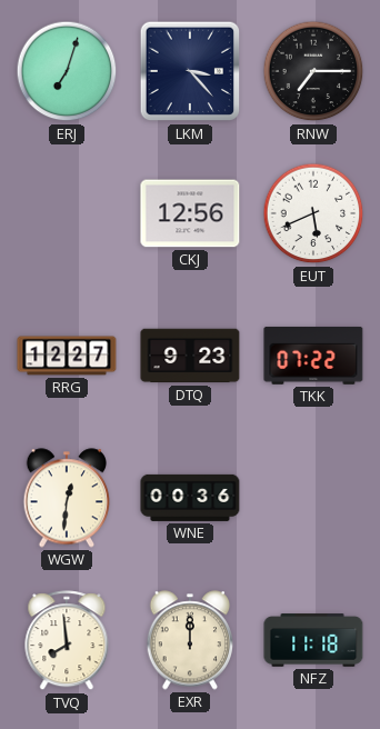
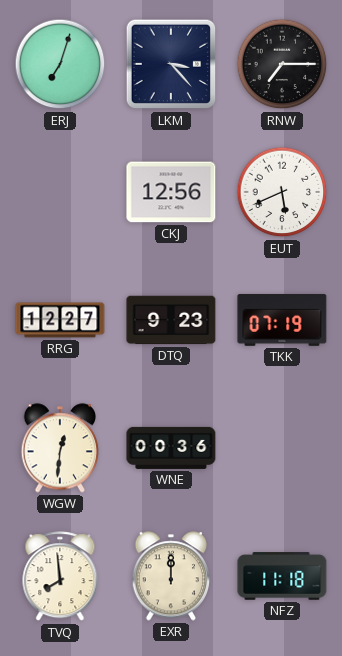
TKK: 07:22 -> 07:19 (282, 320)
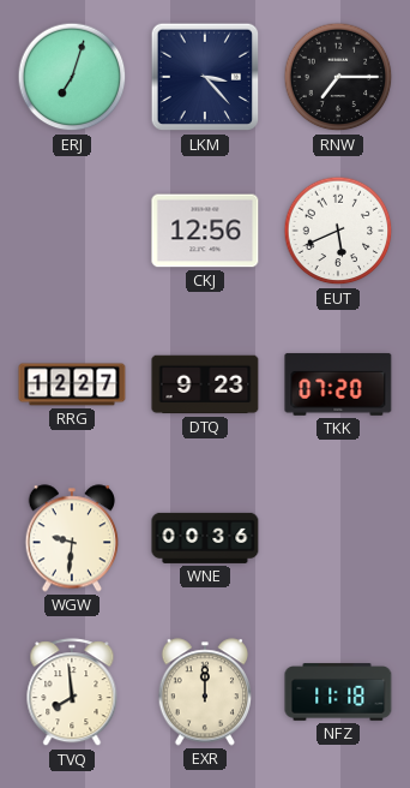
TKK: 07:19 -> 07:20 (338, 384)
WGW: 12:31 -> 9:31 (72, 538)
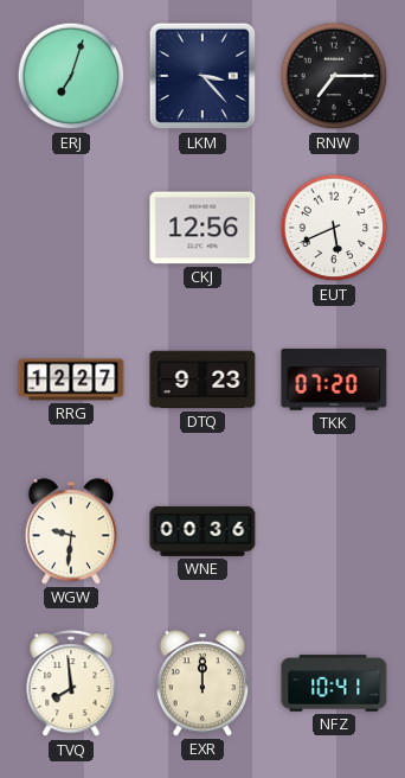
NFZ: 11:18 -> 10:41 (334, 683)
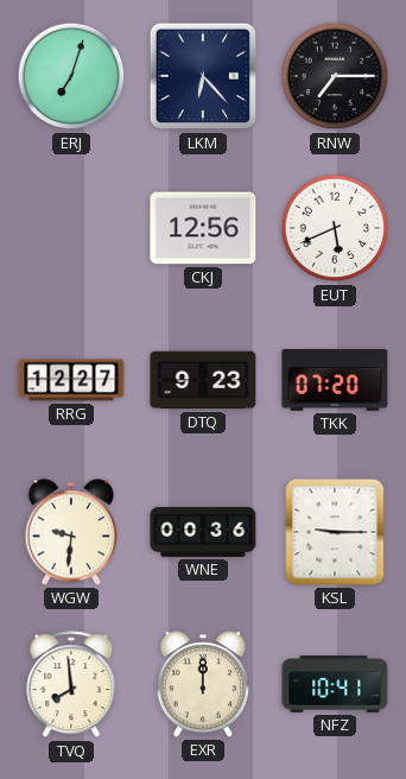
LKM: 3:23 -> 6:23 (203, 76)
KSL: none -> 9:15 (335, 532)
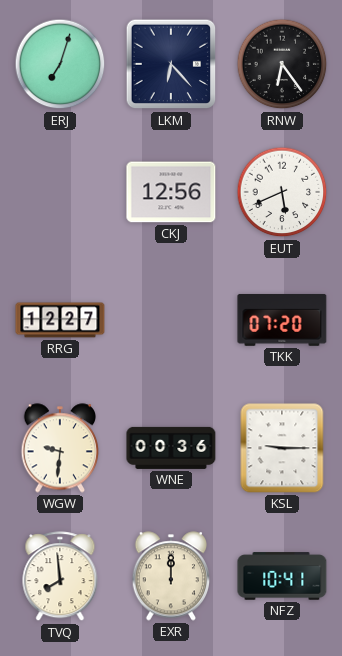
RNW: 7:15 -> 6:24 (282, 64)
DTQ: 9:23 -> none (203, 380)
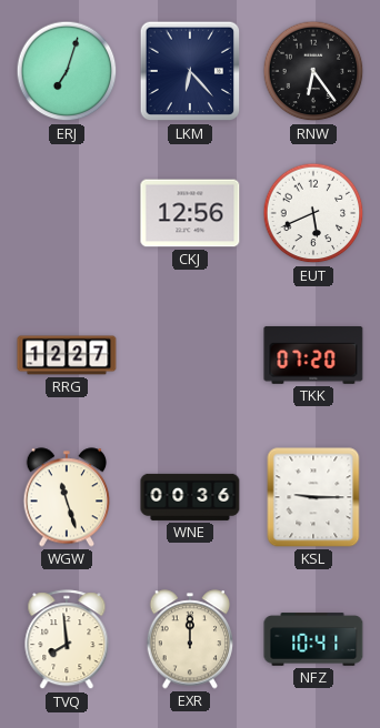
WGW: 9:31 -> 11:27 (67, 497)
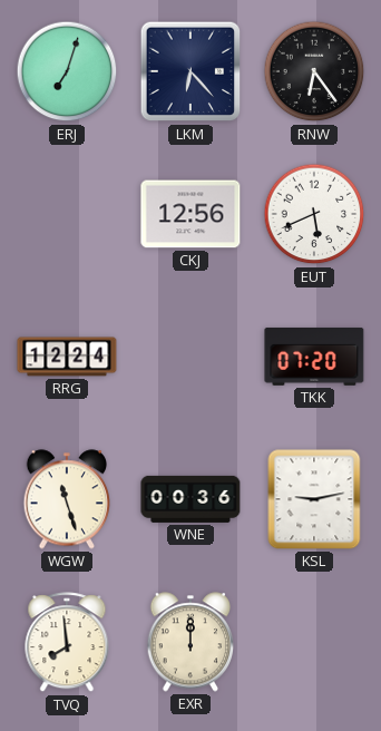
RRG: 12:27 -> 12:24 (67, 357)
KSL: 9:15 -> 9:13 (314, 499)
NFZ: 10:41 -> none (313, 639)
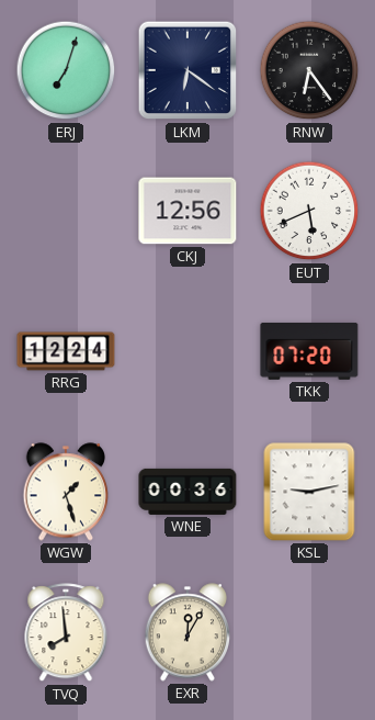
LKM: 6:23 -> 6:21 (187, 70)
WGW: 11:27 -> 1:27 (66, 492)
EXR: 12:00 -> 12:05 (187, 632)
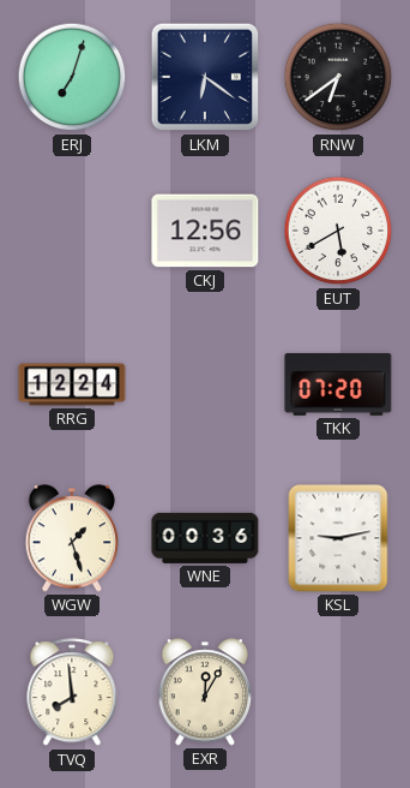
RNW: 6:24 -> 6:39 (338, 77)
EUT: 5:41 -> 5:40 (338, 231)
